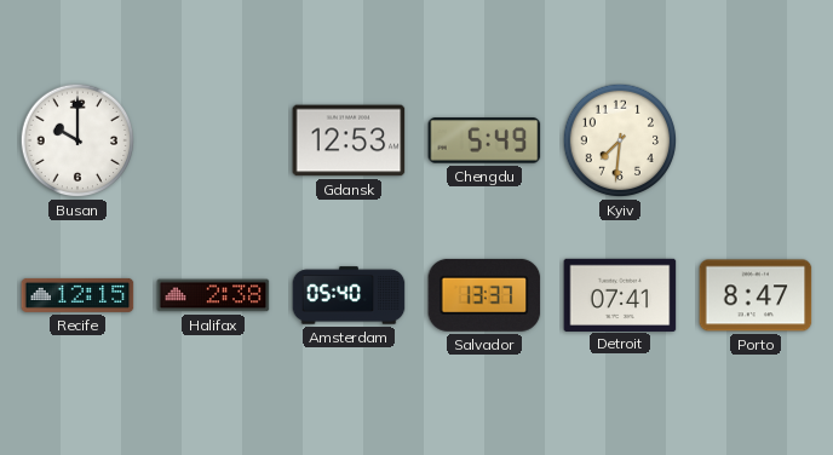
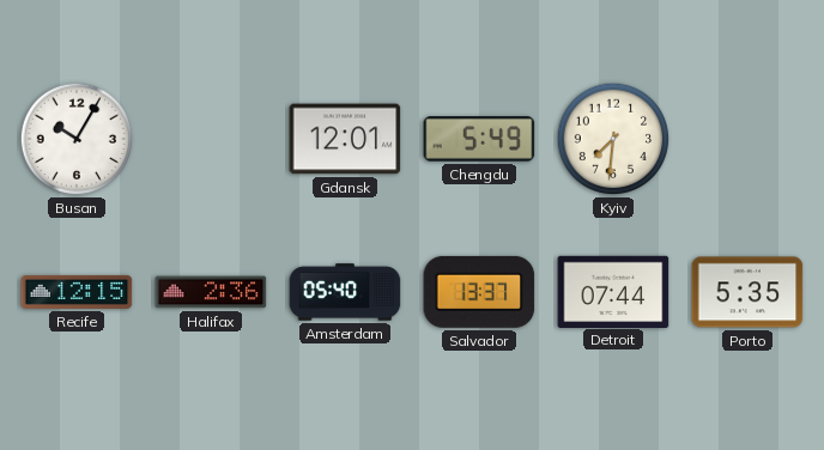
Busan: 10:00 -> 10:05 (77, 139)
Gdansk: 12:53 -> 12:01 (345, 139)
Halifax: 2:38 -> 2:36 (211, 292)
Detroit: 07:41 -> 07:44 (613, 291)
Porto: 8:47 -> 5:35 (747, 292)
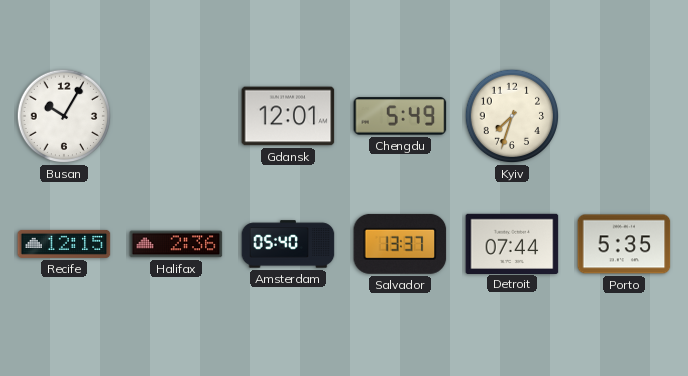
Kyiv: 7:31 -> 7:33 (512, 116)
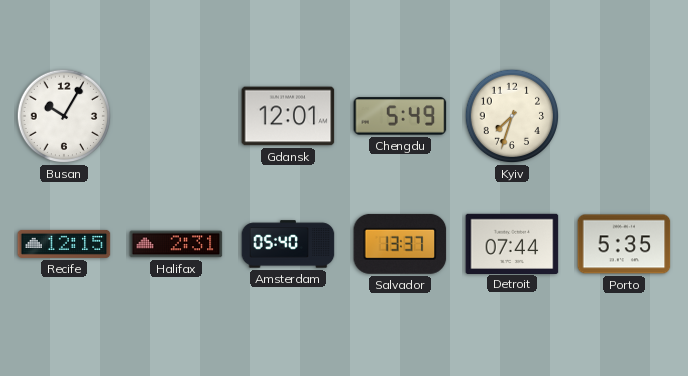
Halifax: 2:36 -> 2:31 (176, 244)
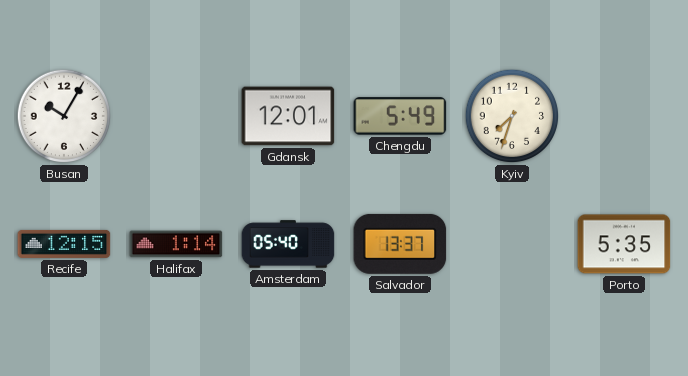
Halifax: 2:31 -> 1:14 (176, 244)
Detroit: 07:44 -> none (512, 243)
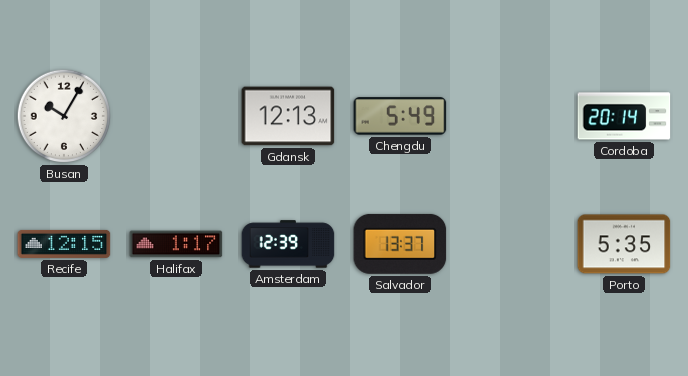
Gdansk: 12:01 -> 12:13 (288, 116)
Kyiv: 7:33 -> none (512, 116)
Cordoba: none -> 20:14 (624, 116)
Halifax: 1:14 -> 1:17 (176, 244)
Amsterdam: 05:40 -> 12:39 (288, 244)
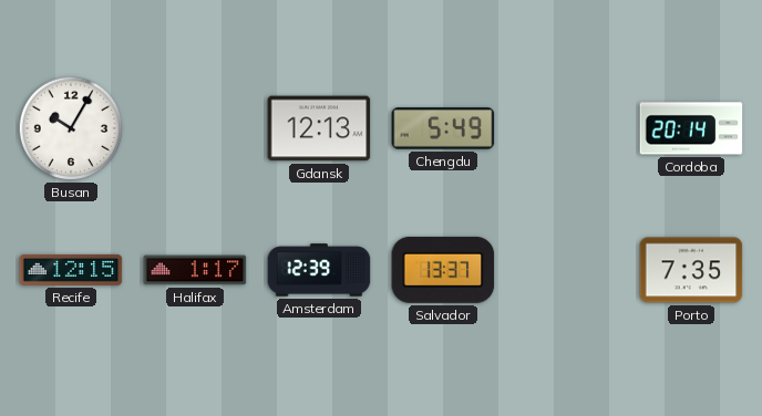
Porto: 5:35 -> 7:35 (691, 270)
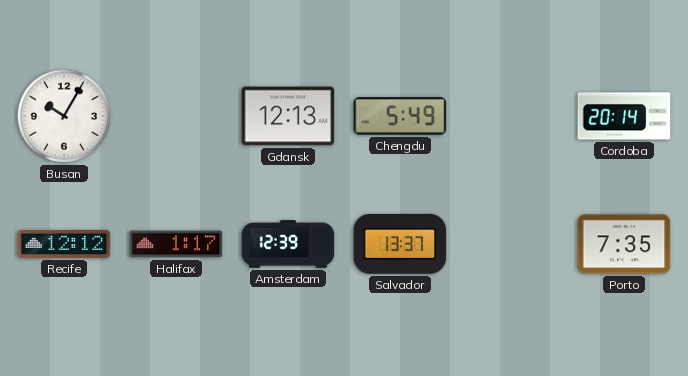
Recife: 12:15 -> 12:12 (64, 244)
